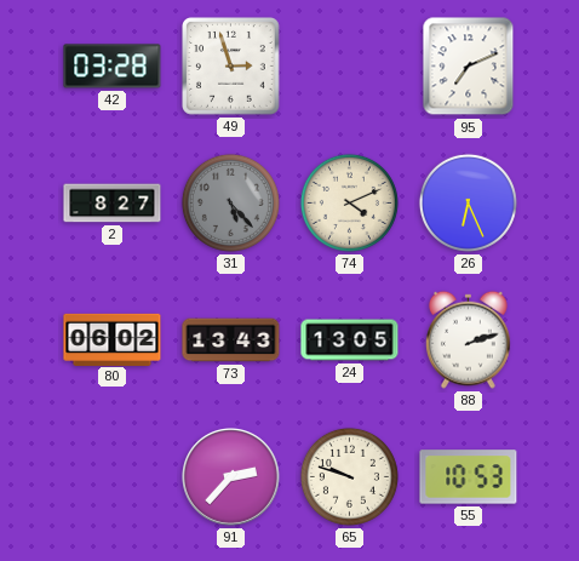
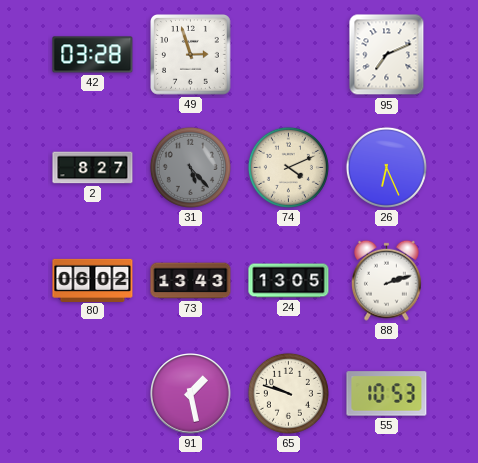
91: 2:37 -> 1:28 (191, 394)
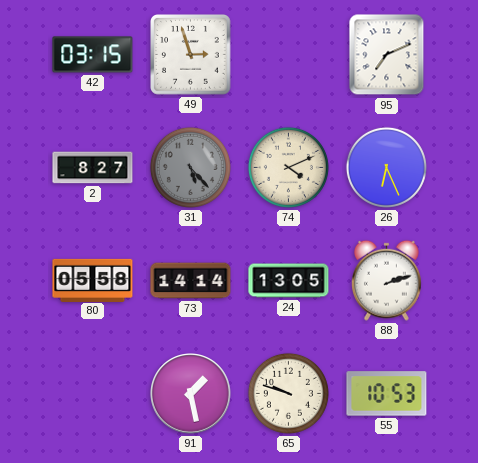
42: 03:28 -> 03:15 (93, 55)
80: 06:02 -> 05:58 (93, 280)
73: 13:43 -> 14:14 (191, 281)
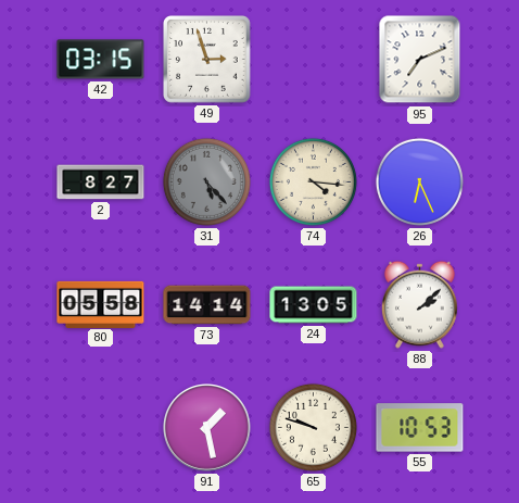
74: 4:11 -> 4:16 (313, 181)
88: 2:12 -> 2:08 (419, 304)
